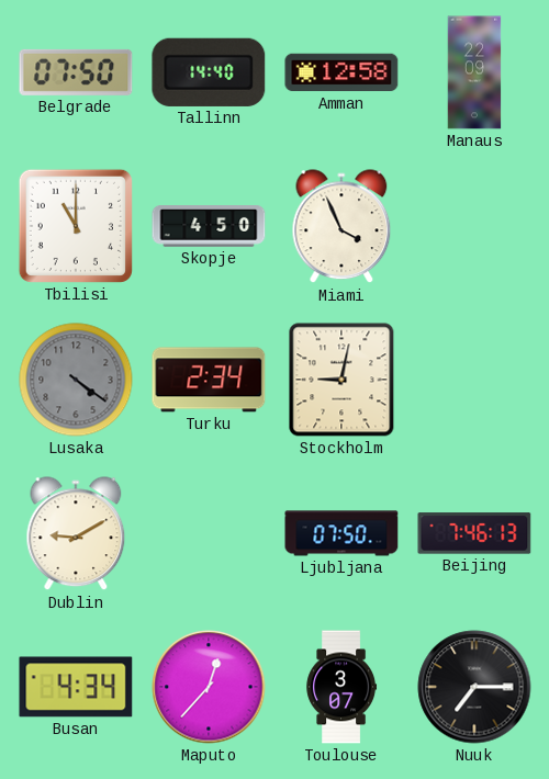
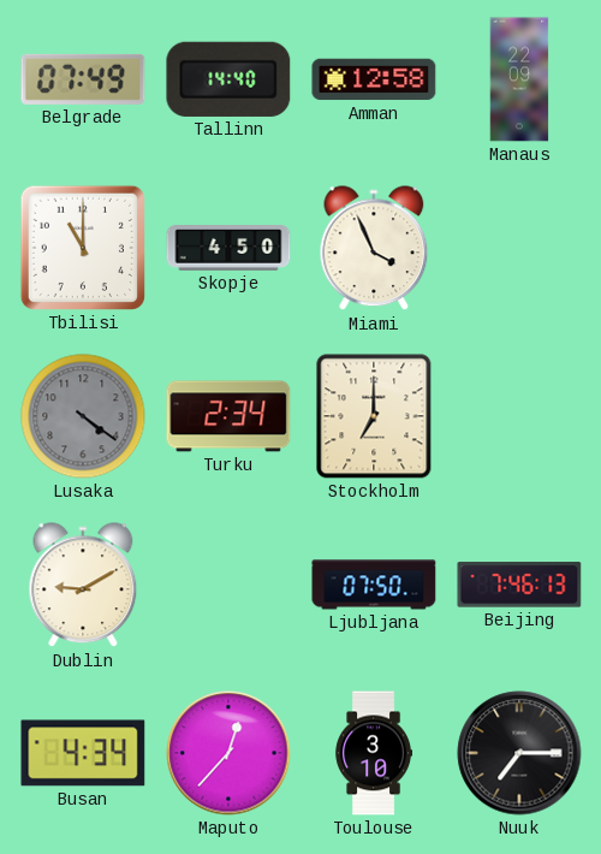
Belgrade: 07:50 -> 07:49 (83, 79)
Stockholm: 9:02 -> 7:00 (374, 416)
Toulouse: 3:07 -> 3:10 (374, 753)
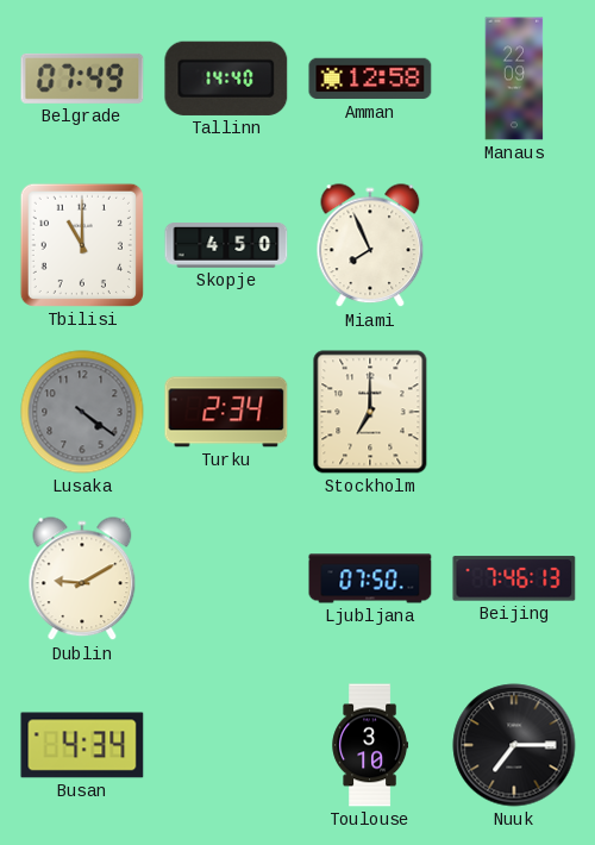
Miami: 3:56 -> 7:56 (370, 246)
Maputo: 12:37 -> none (228, 753)
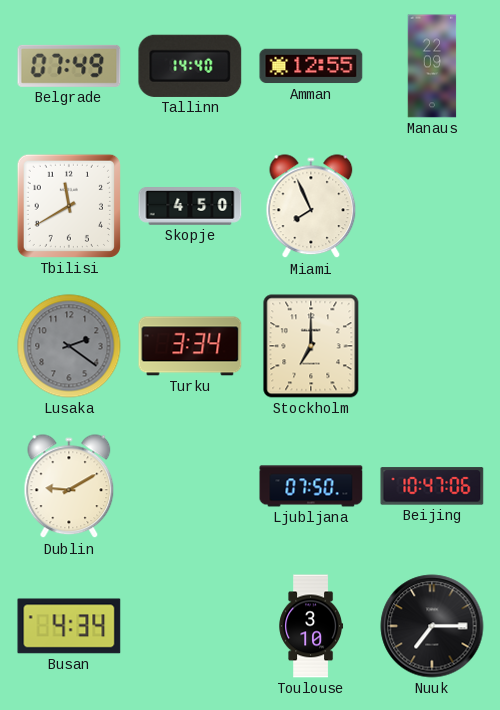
Amman: 12:58 -> 12:55 (311, 66)
Tbilisi: 11:00 -> 11:40 (69, 206)
Lusaka: 4:21 -> 2:21 (69, 346)
Turku: 2:34 -> 3:34 (190, 346)
Beijing: 7:46 -> 10:47 (432, 486)
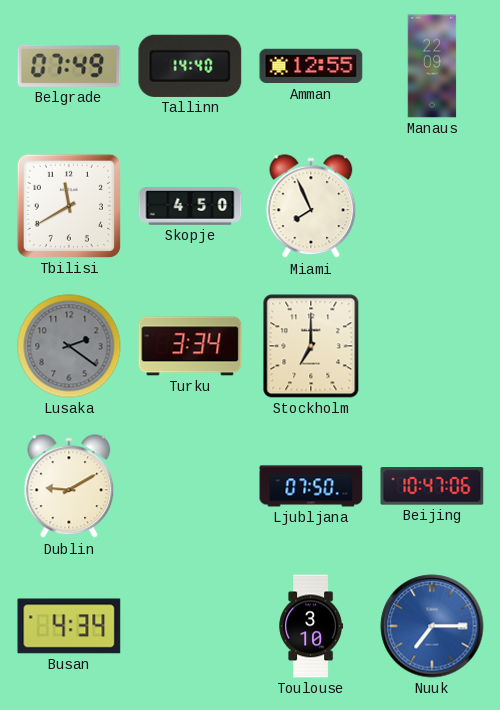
Nuuk dial: black -> blue (432, 626)
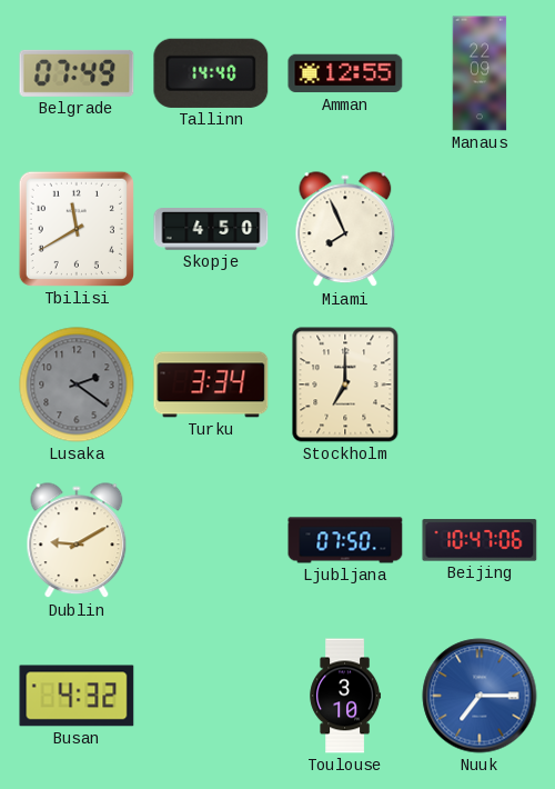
Busan: 4:34 -> 4:32 (77, 696)
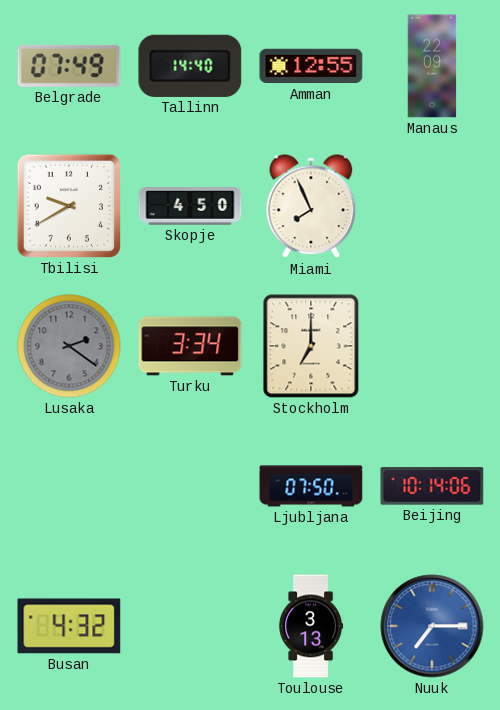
Tbilisi: 11:40 -> 9:40 (69, 206)
Dublin: 9:10 -> none (77, 541)
Beijing: 10:47 -> 10:14 (432, 486)
Toulouse: 3:10 -> 3:13 (311, 626)
